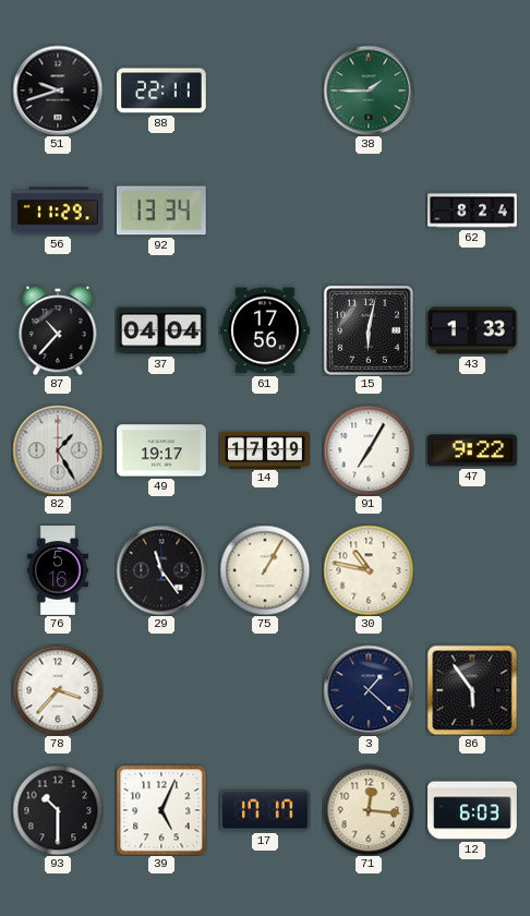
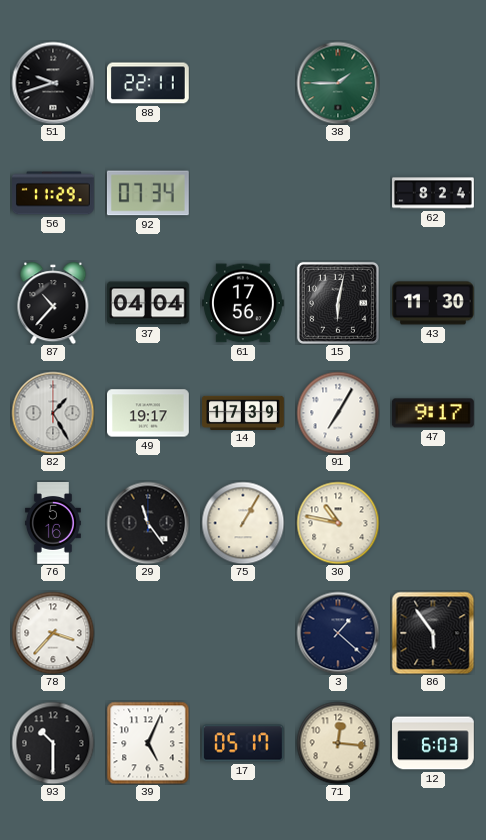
92: 13:34 -> 07:34 (148, 193)
43: 1:33 -> 11:30 (434, 303)
47: 9:22 -> 9:17 (433, 413)
17: 17:17 -> 05:17 (244, 743)
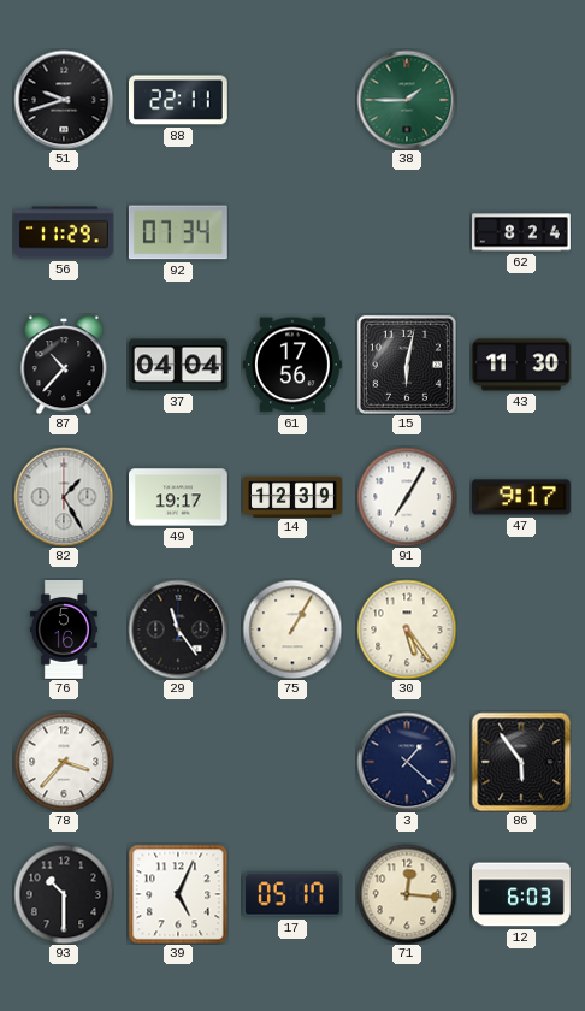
14: 17:39 -> 12:39 (292, 496)
30: 10:47 -> 5:24 (407, 629)
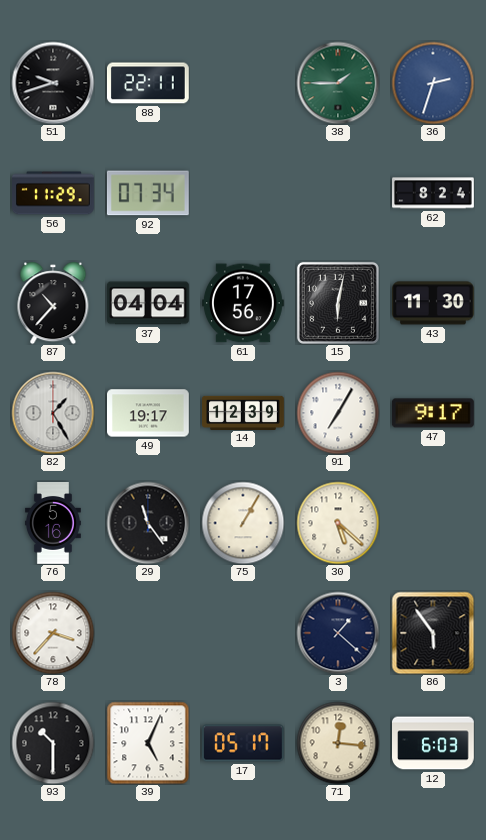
36: none -> 2:33 (433, 83)
30: 5:24 -> 5:22 (338, 523)
